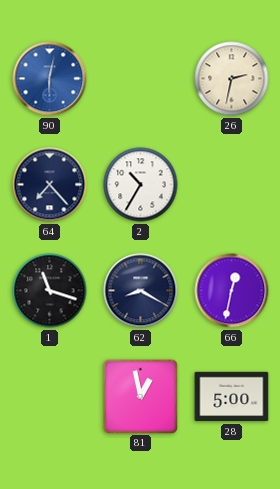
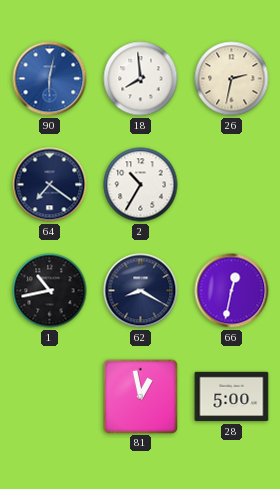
18: none -> 7:59 (141, 79)
64: 7:23 -> 7:21 (50, 185)
1: 11:18 -> 10:43 (50, 291)
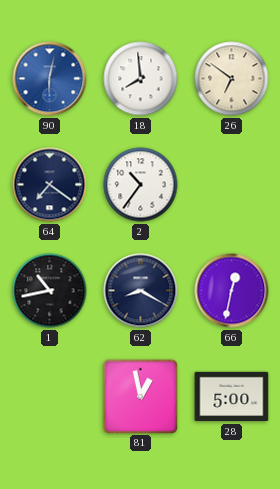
26: 2:32 -> 6:51 (232, 79)
2: 10:35 -> 10:36 (141, 185)
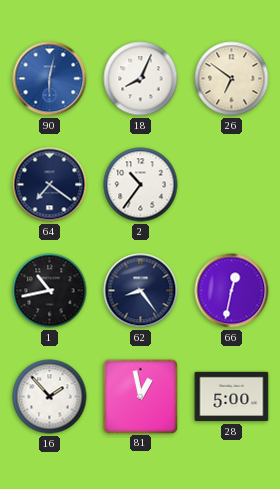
18: 7:59 -> 8:04 (141, 79)
62: 8:20 -> 8:24 (141, 291)
16: none -> 1:53 (50, 397)
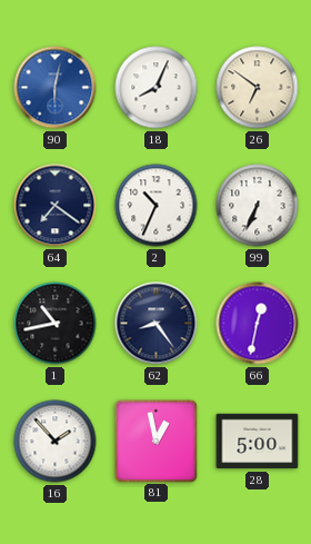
2: 10:36 -> 10:34 (157, 206)
99: none -> 6:34 (258, 206)
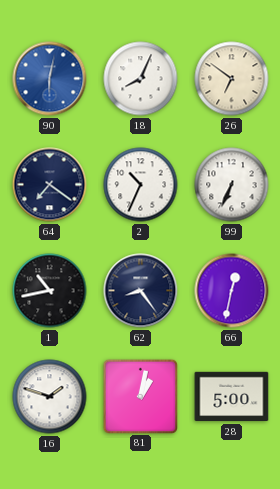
16: 1:53 -> 1:48 (50, 397)
81: 12:58 -> 1:02 (140, 396)
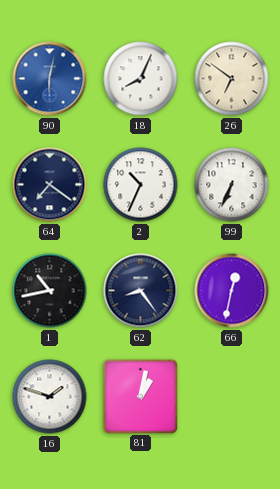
28: 5:00 -> none (232, 397)
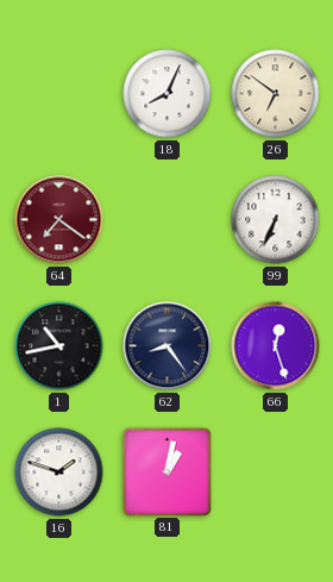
90: 6:02 -> none (50, 79)
64 dial: navy -> burgundy (59, 220)
2: 10:34 -> none (141, 185)
66: 12:32 -> 12:27 (276, 346)
